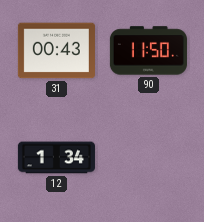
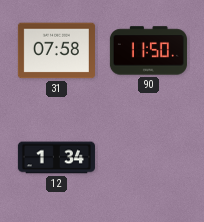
31: 00:43 -> 07:58 (56, 51)
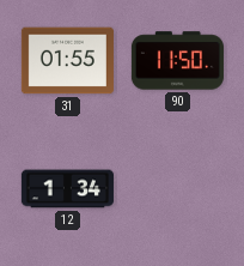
31: 07:58 -> 01:55 (67, 61)
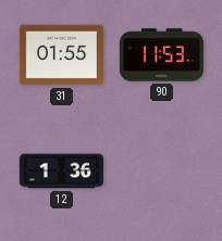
90: 11:50 -> 11:53 (161, 55)
12: 1:34 -> 1:36 (61, 172)
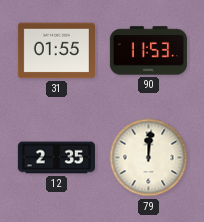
12: 1:36 -> 2:35 (56, 158)
79: none -> 12:01 (149, 158)
